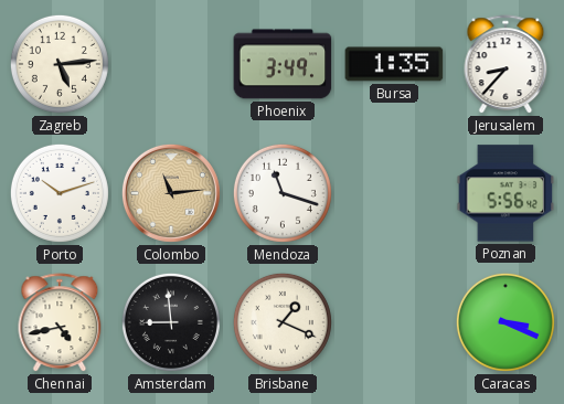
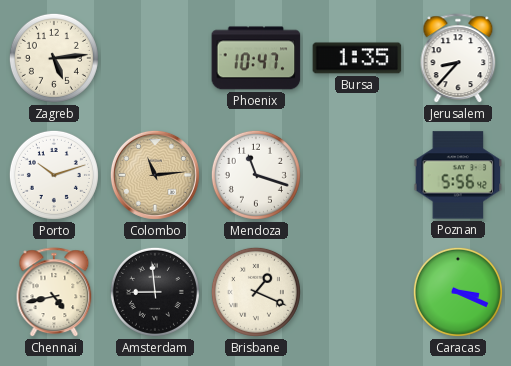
Phoenix: 3:49 -> 10:47 (256, 58)
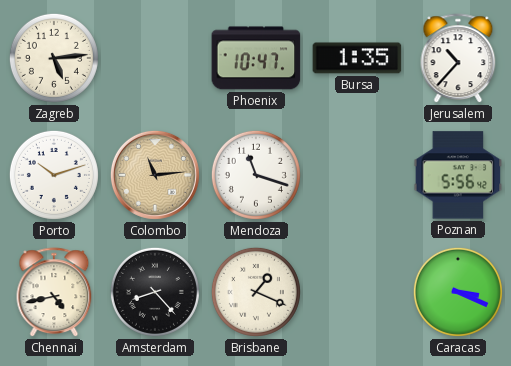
Jerusalem: 8:37 -> 10:37 (458, 59)
Amsterdam: 8:59 -> 8:23 (155, 292)
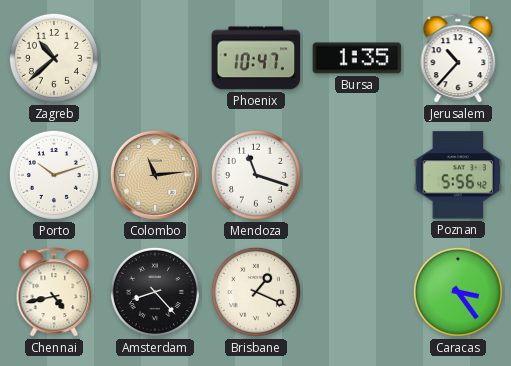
Zagreb: 5:14 -> 10:38 (54, 58)
Caracas: 3:19 -> 3:24 (458, 292)
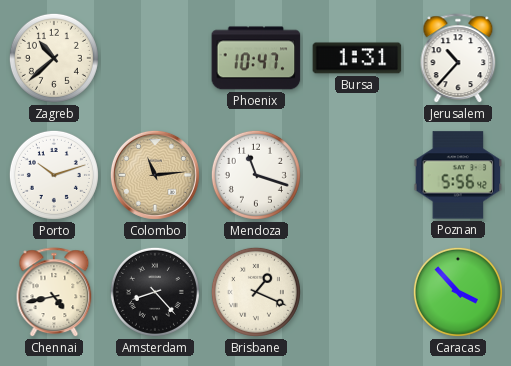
Bursa: 1:35 -> 1:31 (357, 58)
Caracas: 3:24 -> 3:53 (458, 292)
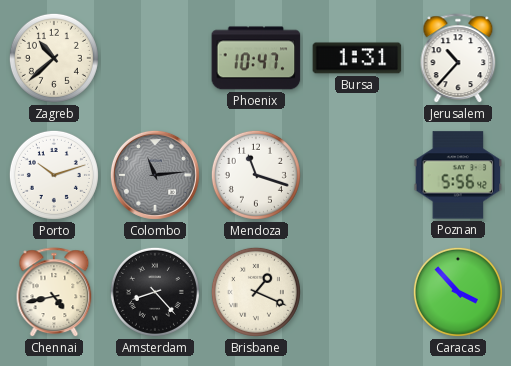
Colombo dial: champagne -> grey (155, 175)
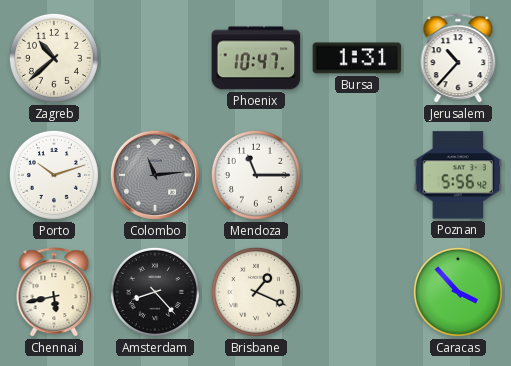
Mendoza: 11:18 -> 11:15 (256, 175)
Chennai: 4:43 -> 5:43 (54, 293)
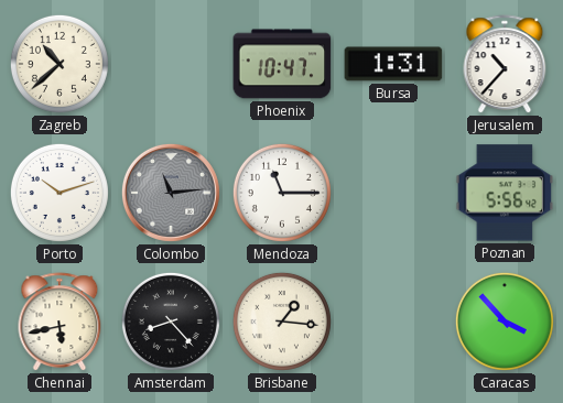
Brisbane: 1:19 -> 1:16 (282, 322)
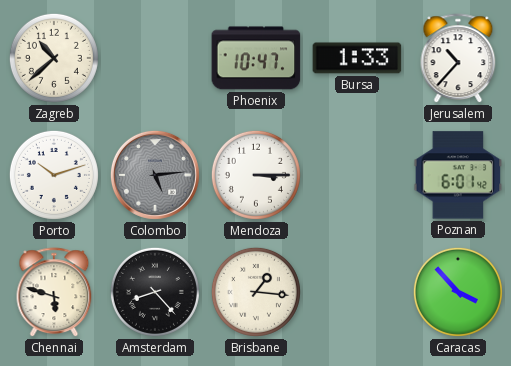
Bursa: 1:31 -> 1:33 (357, 58)
Colombo: 11:14 -> 5:14 (155, 175)
Mendoza: 11:15 -> 3:15 (256, 175)
Poznan: 5:56 -> 6:01 (458, 175)
Chennai: 5:43 -> 5:48 (54, 293)
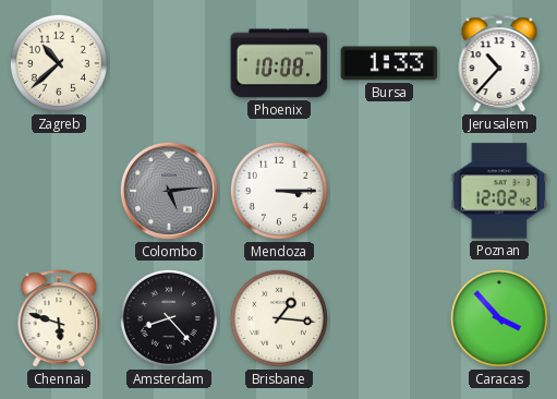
Phoenix: 10:47 -> 10:08 (279, 63)
Porto: 10:12 -> none (54, 175)
Poznan: 6:01 -> 12:02 (499, 191)
